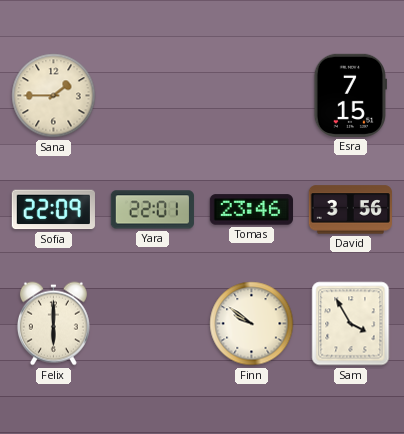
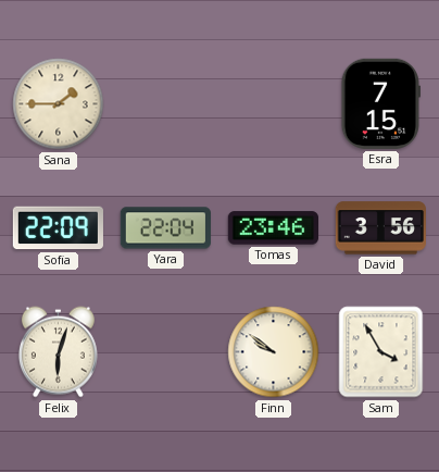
Yara: 22:01 -> 22:04 (165, 228)
Felix: 6:00 -> 6:03 (58, 352)
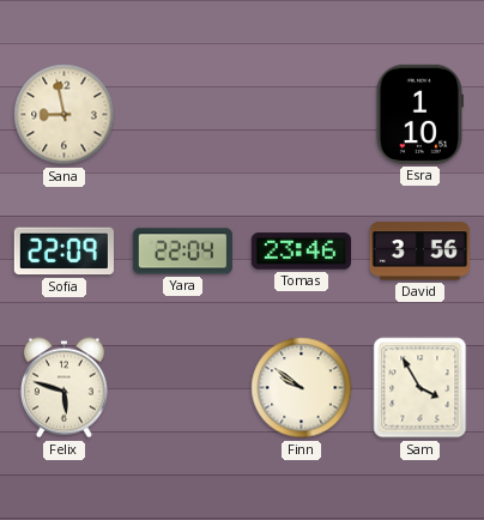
Sana: 1:45 -> 8:58 (65, 115)
Esra: 7:15 -> 1:10 (419, 114)
Felix: 6:03 -> 5:48 (63, 388)
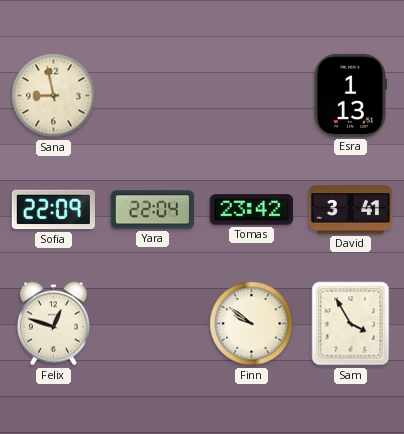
Esra: 1:10 -> 1:13 (350, 95)
Tomas: 23:46 -> 23:42 (251, 210)
David: 3:56 -> 3:41 (350, 210)
Felix: 5:48 -> 12:48 (53, 324)
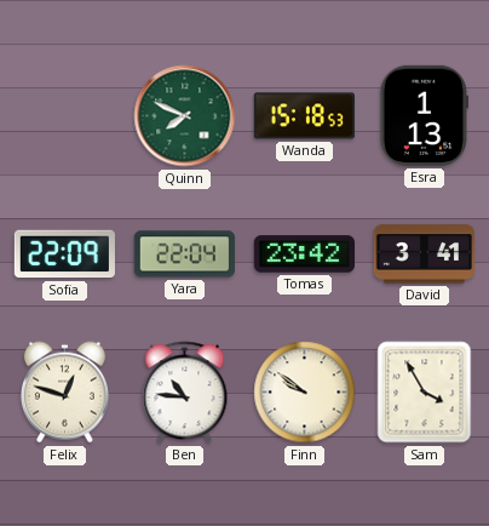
Sana: 8:58 -> none (54, 96)
Quinn: none -> 7:49 (185, 116)
Wanda: none -> 15:18 (304, 116)
Ben: none -> 10:46 (185, 393)
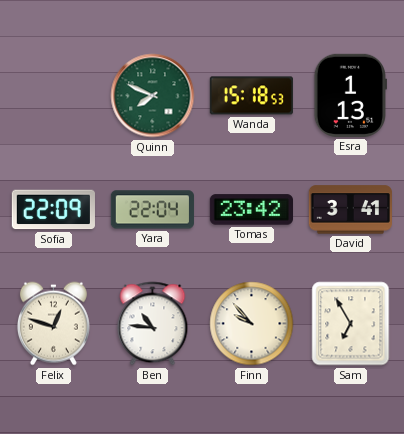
Finn: 9:51 -> 9:53 (252, 324)
Sam: 3:55 -> 6:55 (351, 324)
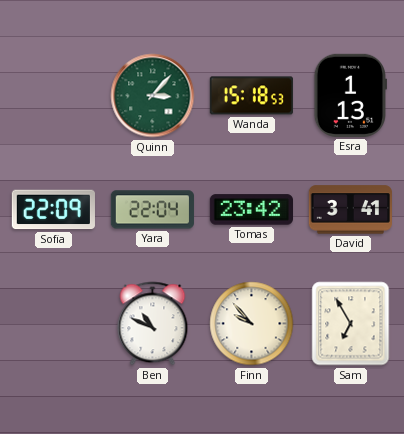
Quinn: 7:49 -> 3:07 (153, 96)
Felix: 12:48 -> none (53, 324)
Ben: 10:46 -> 10:49 (153, 324)
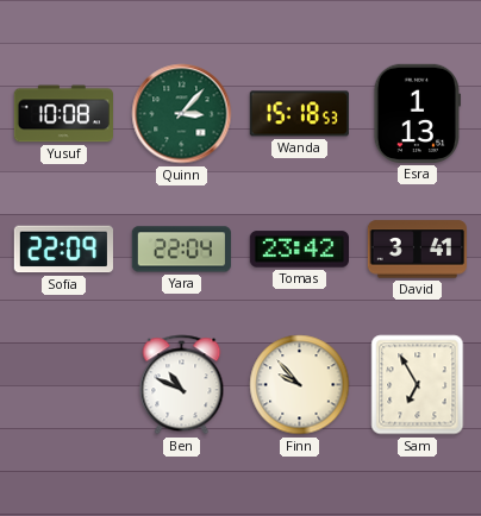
Yusuf: none -> 10:08 (63, 114)
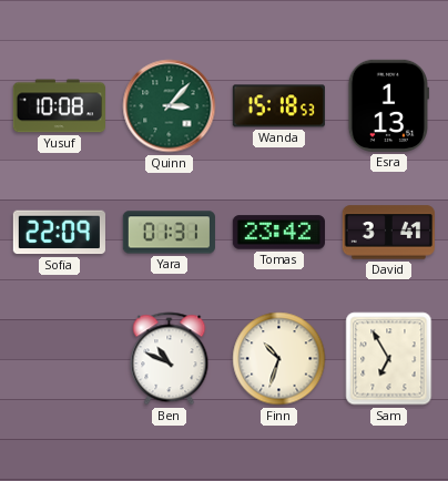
Yara: 22:04 -> 01:31 (169, 233)
Finn: 9:53 -> 10:33 (279, 359)
